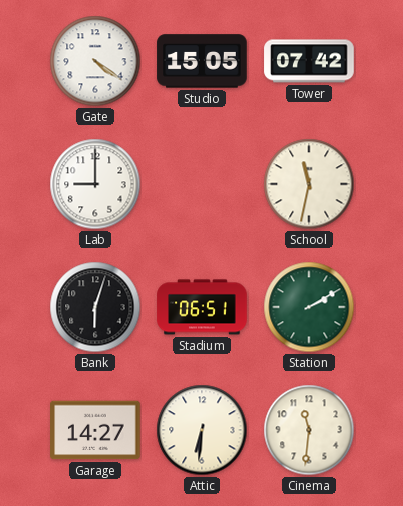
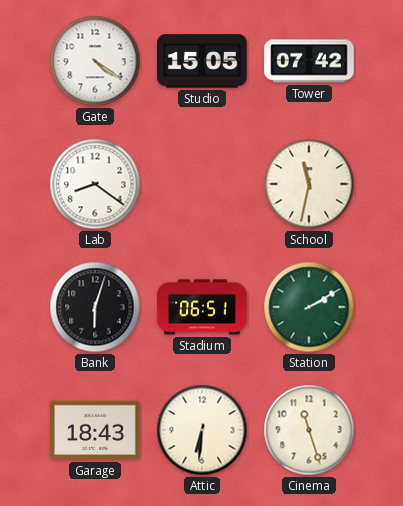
Lab: 9:00 -> 8:21 (95, 184)
Garage: 14:27 -> 18:43 (95, 430)
Cinema: 11:31 -> 11:27 (309, 430)
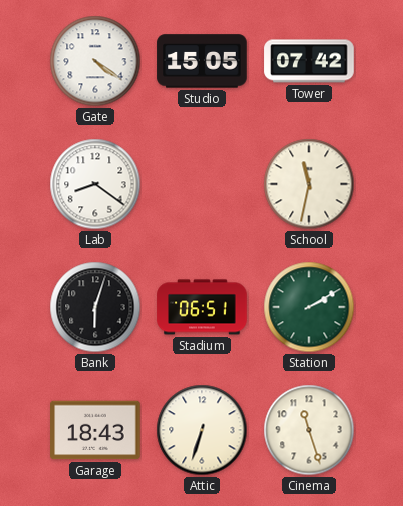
Attic: 6:31 -> 6:33 (202, 430)
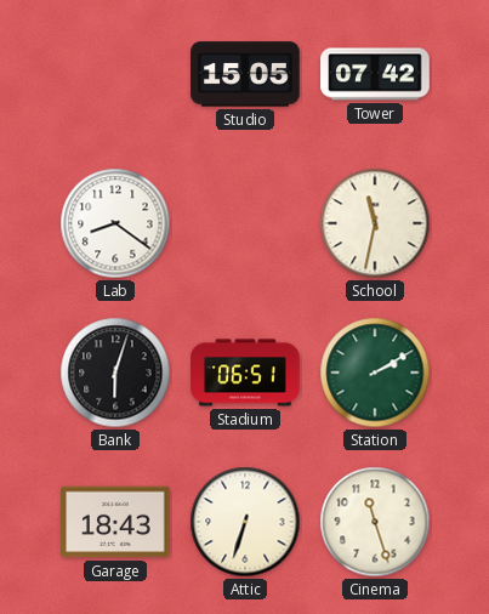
Gate: 4:21 -> none (95, 61)
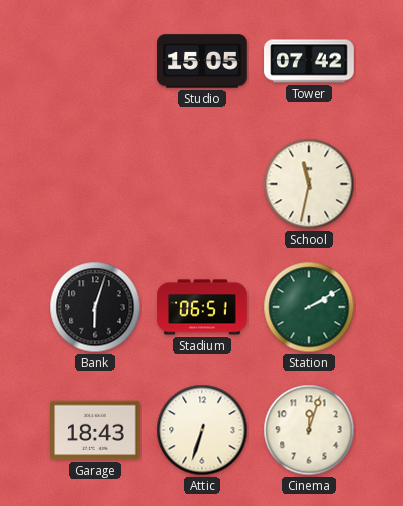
Lab: 8:21 -> none (115, 223)
Cinema: 11:27 -> 12:03 (309, 430)
